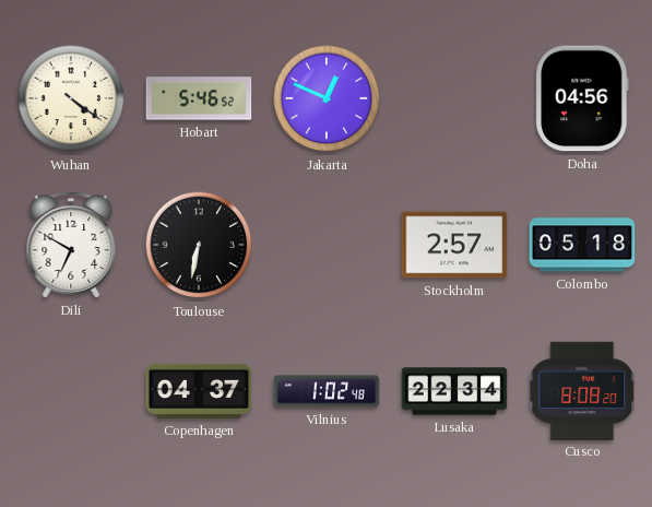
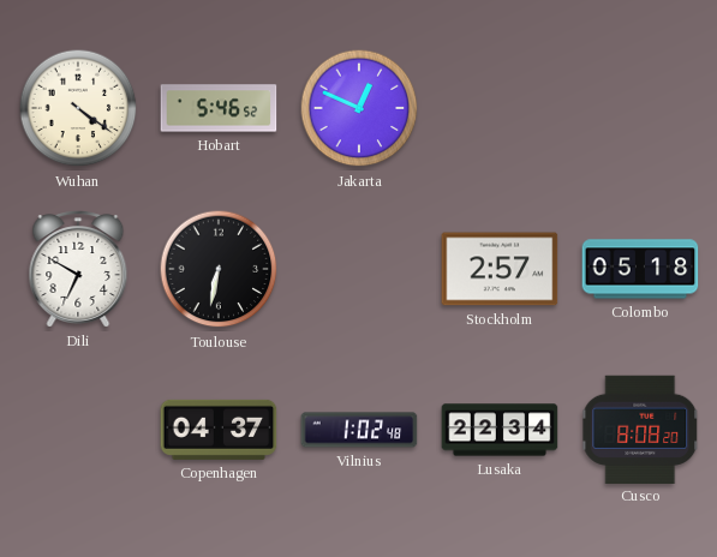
Doha: 04:56 -> none (582, 98)
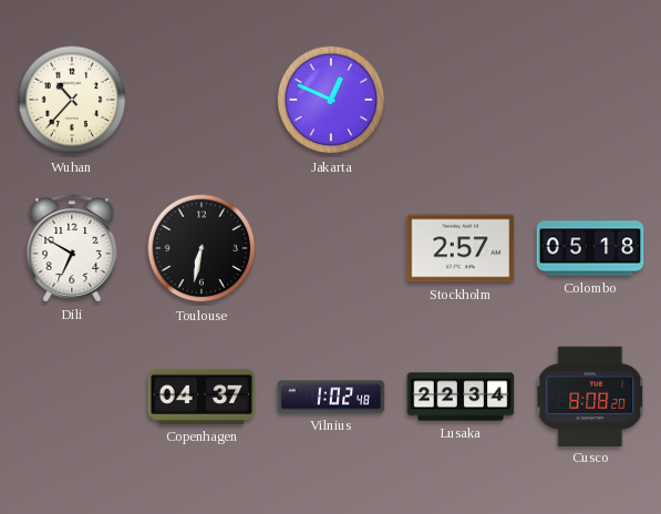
Wuhan: 4:21 -> 10:37 (72, 100)
Hobart: 5:46 -> none (219, 108)
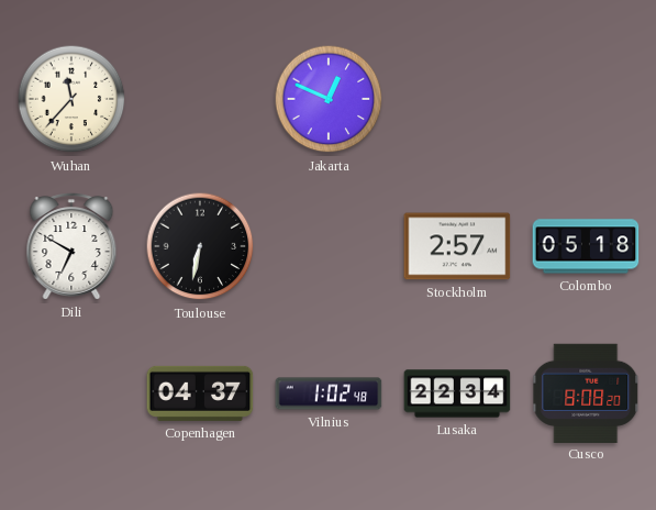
Wuhan: 10:37 -> 11:37 (71, 99)
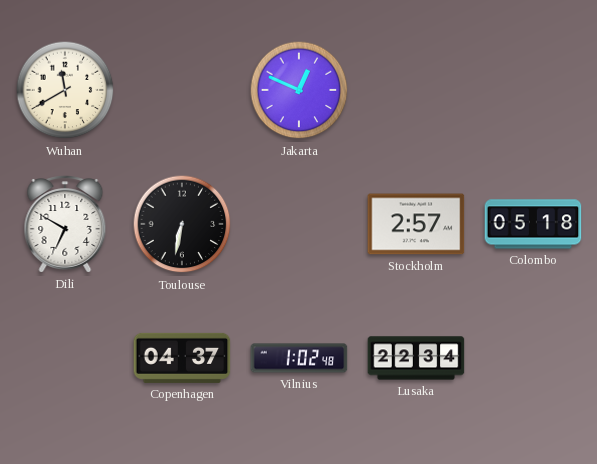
Wuhan: 11:37 -> 11:40 (65, 90)
Cusco: 8:08 -> none (586, 392)
